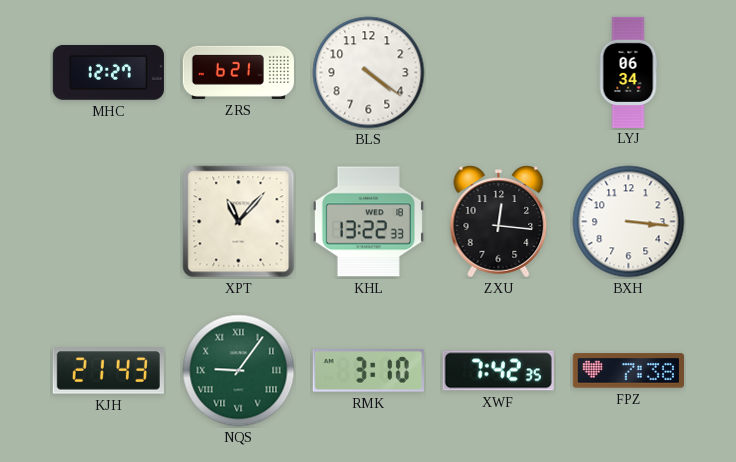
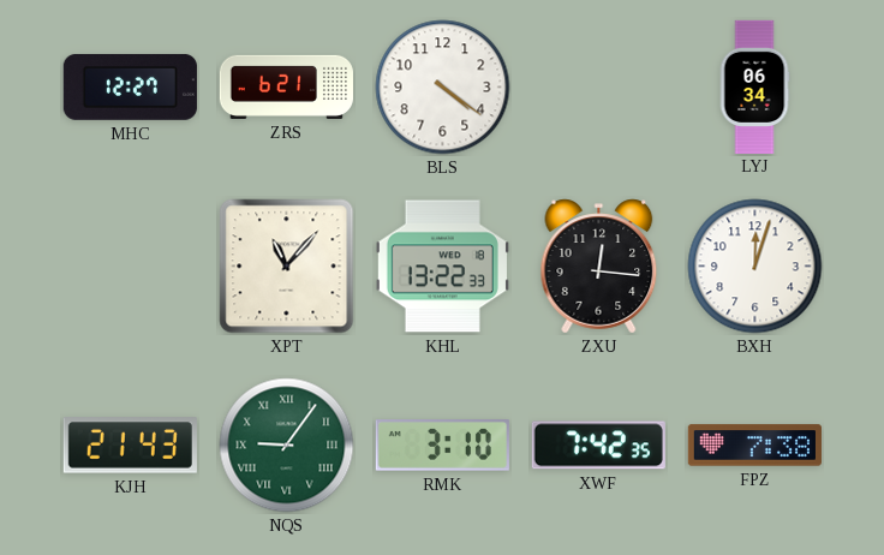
BXH: 3:16 -> 12:03 (755, 267)
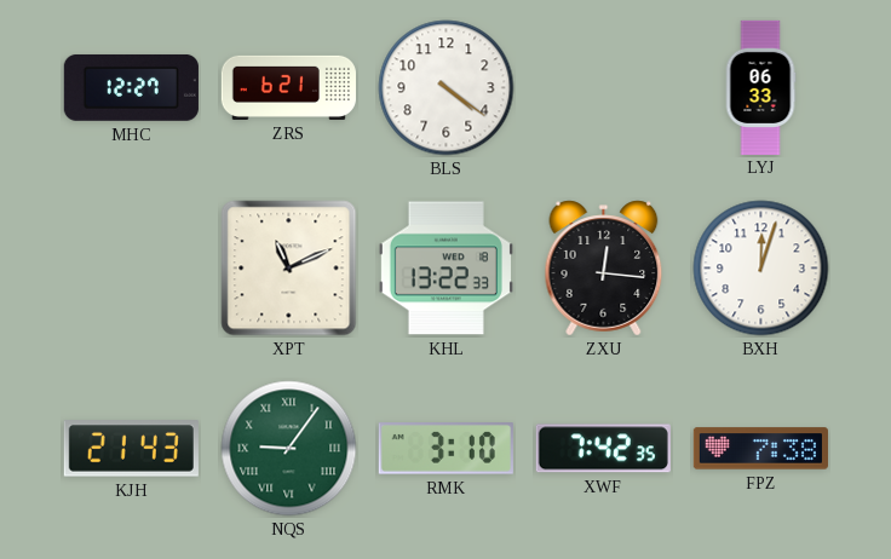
LYJ: 06:34 -> 06:33 (760, 87)
XPT: 11:07 -> 11:11 (289, 269)
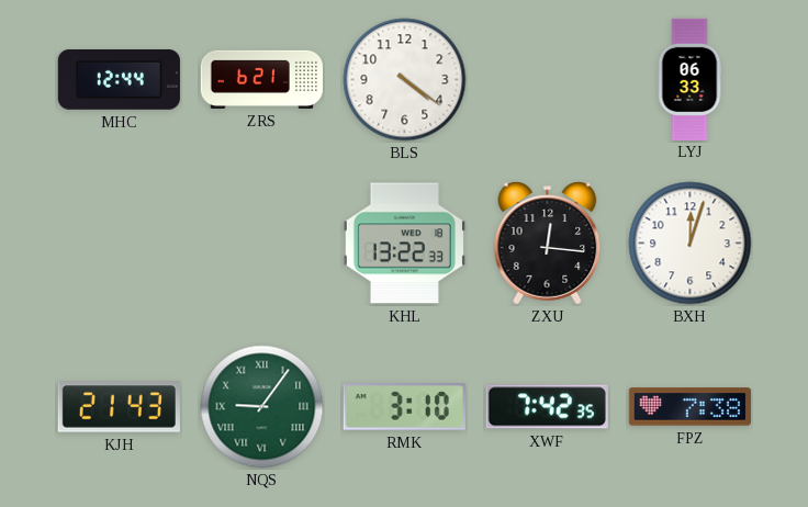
MHC: 12:27 -> 12:44 (119, 79)
XPT: 11:11 -> none (289, 269)
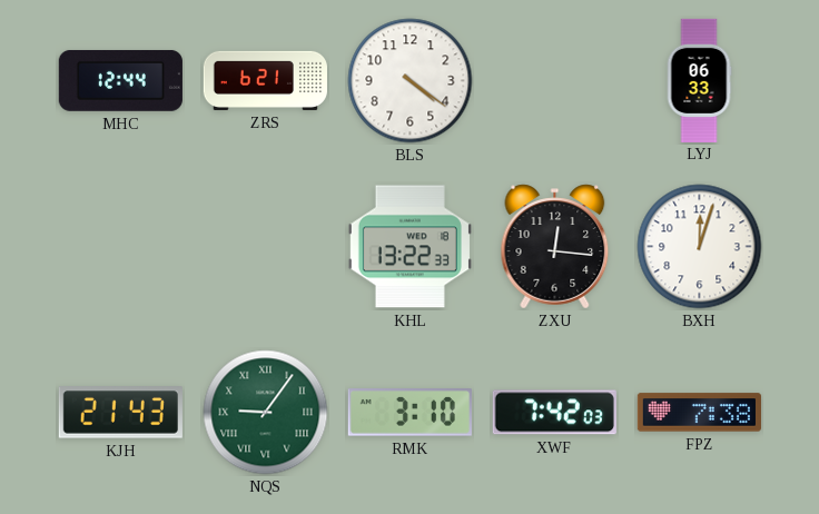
XWF: 7:42:35 -> 7:42:03 (554, 413)
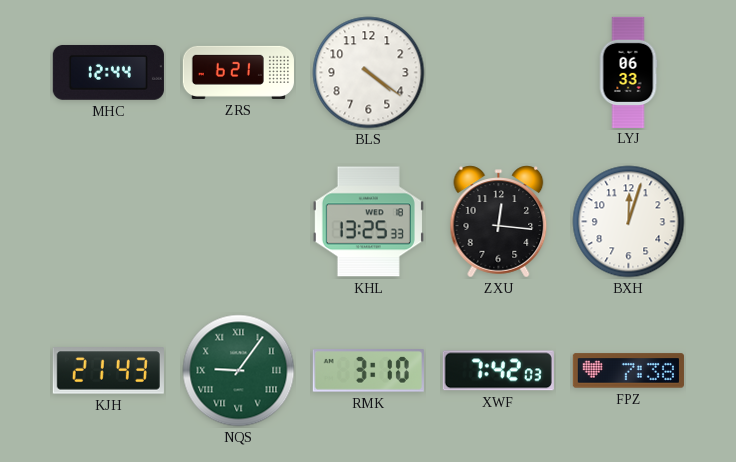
KHL: 13:22 -> 13:25 (368, 222)
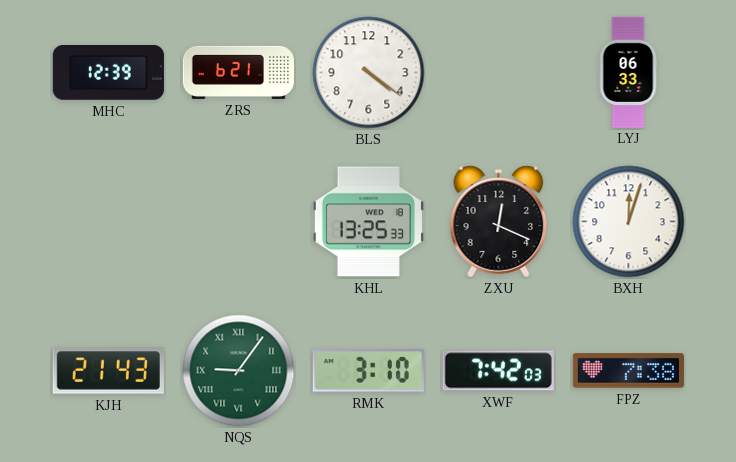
MHC: 12:44 -> 12:39 (108, 72)
ZXU: 12:16 -> 12:19 (499, 222)
